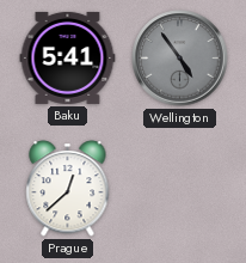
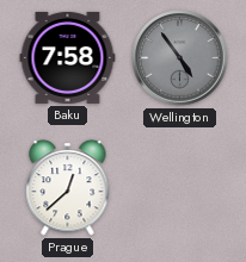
Baku: 5:41 -> 7:58 (68, 57)
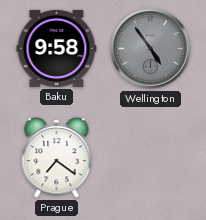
Baku: 7:58 -> 9:58 (57, 48)
Prague: 12:38 -> 7:21 (57, 158)
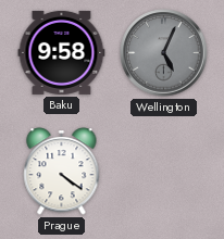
Wellington: 4:54 -> 5:04 (164, 53)
Prague: 7:21 -> 4:21 (62, 172)
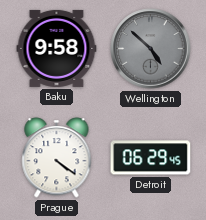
Wellington: 5:04 -> 4:52 (151, 49)
Detroit: none -> 06:29 (151, 158)
